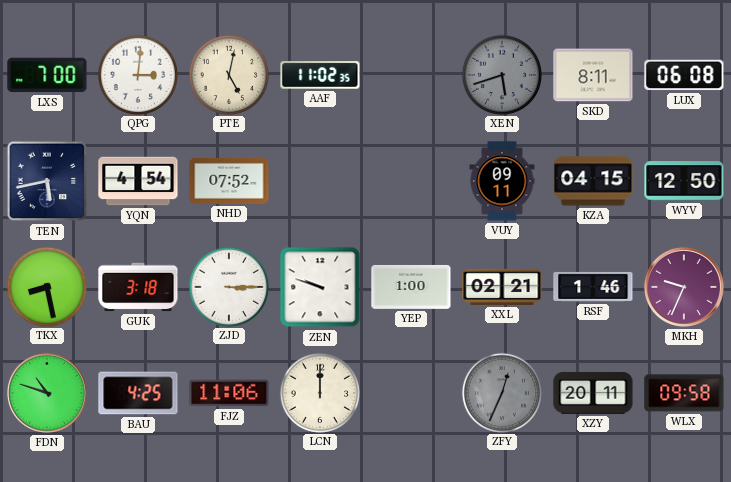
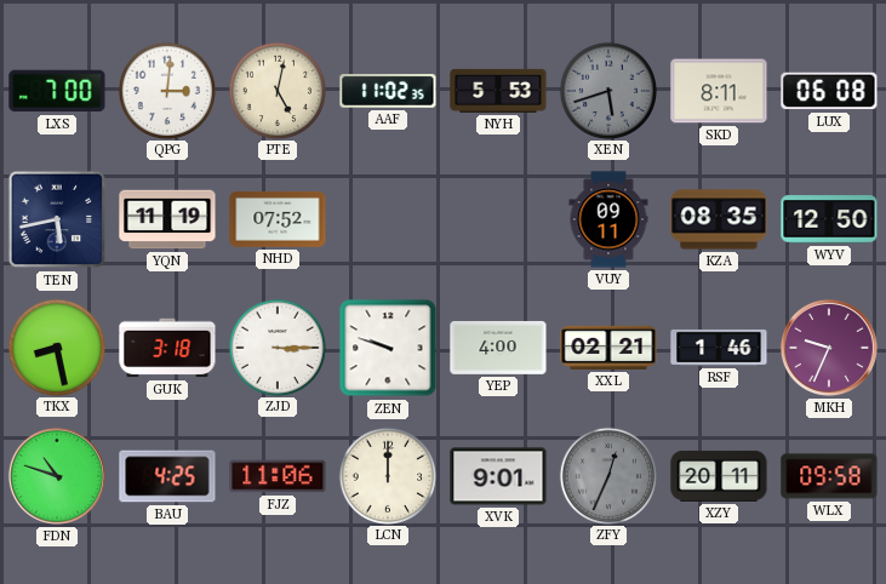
NYH: none -> 5:53 (498, 91)
YQN: 4:54 -> 11:19 (167, 219)
KZA: 04:15 -> 08:35 (719, 219)
YEP: 1:00 -> 4:00 (498, 348)
XVK: none -> 9:01 (498, 476)
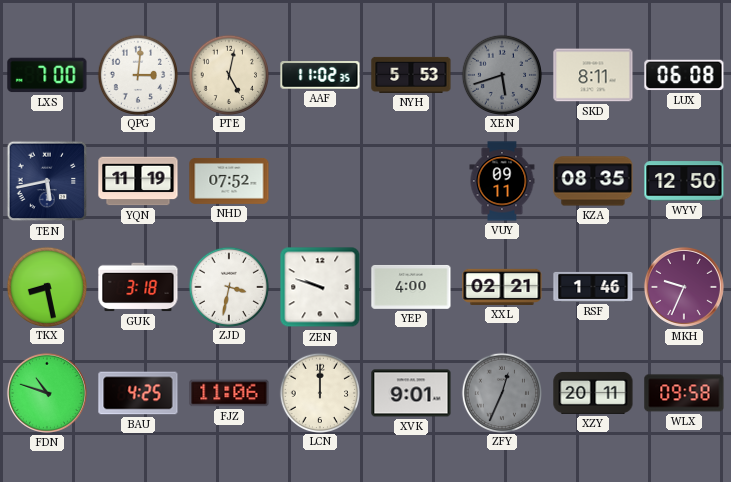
ZJD: 3:15 -> 3:32 (228, 286)
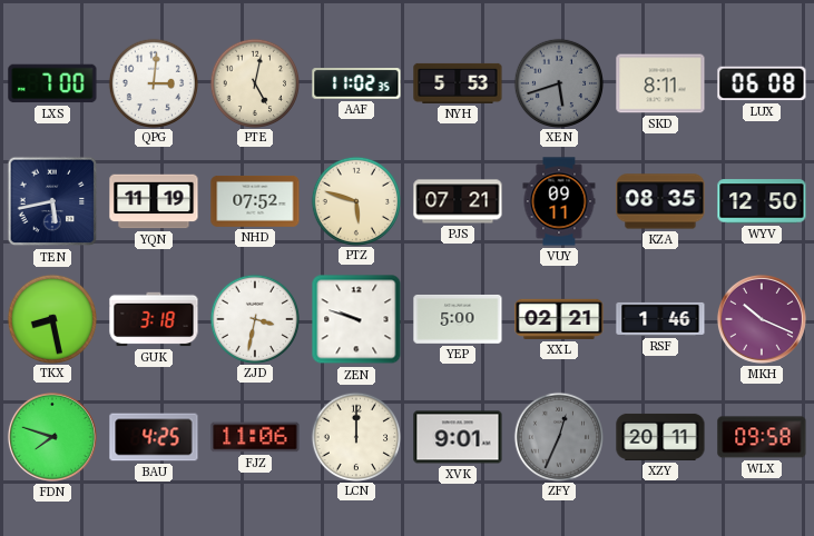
PTZ: none -> 5:48 (355, 200)
PJS: none -> 07:21 (458, 201)
YEP: 4:00 -> 5:00 (458, 319)
MKH: 9:34 -> 10:19 (762, 319)
FDN: 10:48 -> 7:48 (52, 437)
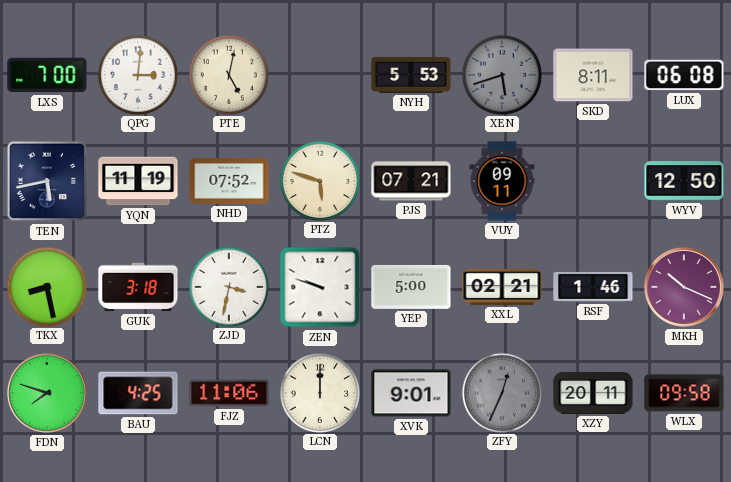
AAF: 11:02 -> none (356, 83)
KZA: 08:35 -> none (660, 201)
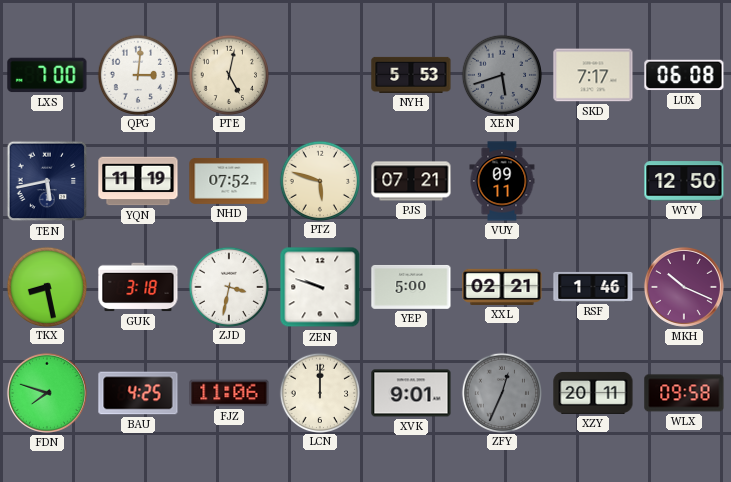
SKD: 8:11 -> 7:17 (593, 75)
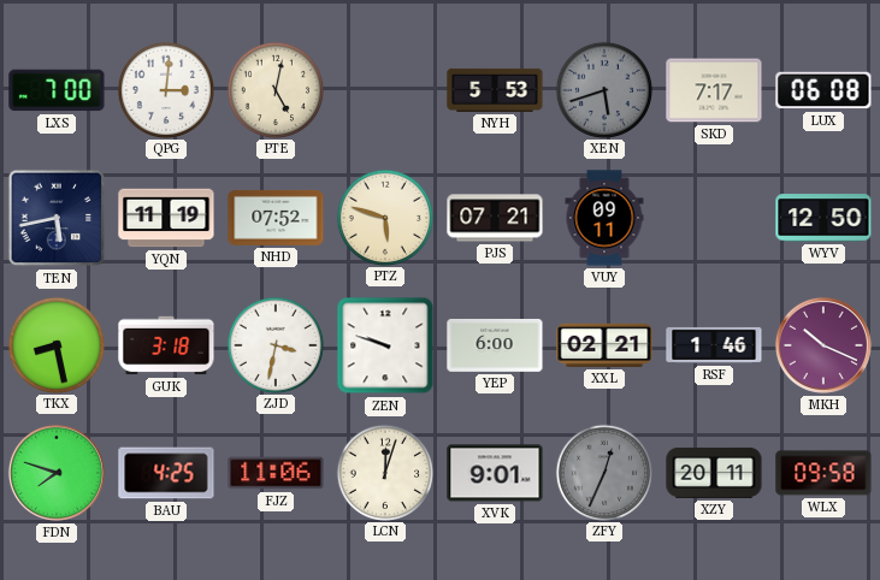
YEP: 5:00 -> 6:00 (495, 345)
LCN: 12:00 -> 12:03 (384, 472)
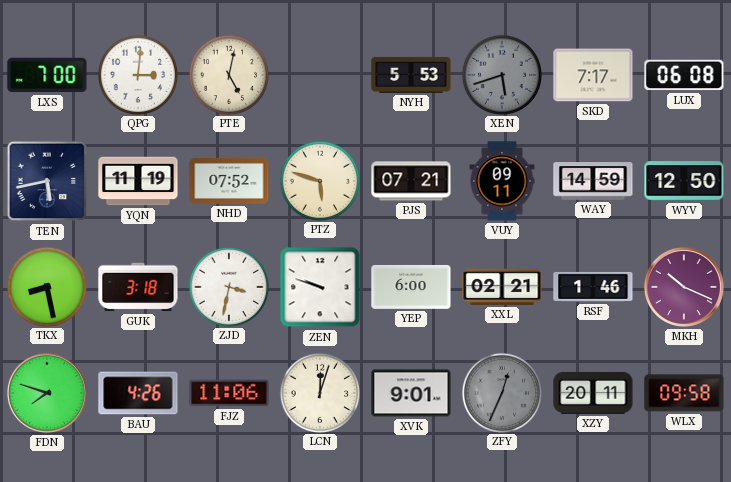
WAY: none -> 14:59 (593, 181)
BAU: 4:25 -> 4:26 (138, 393)
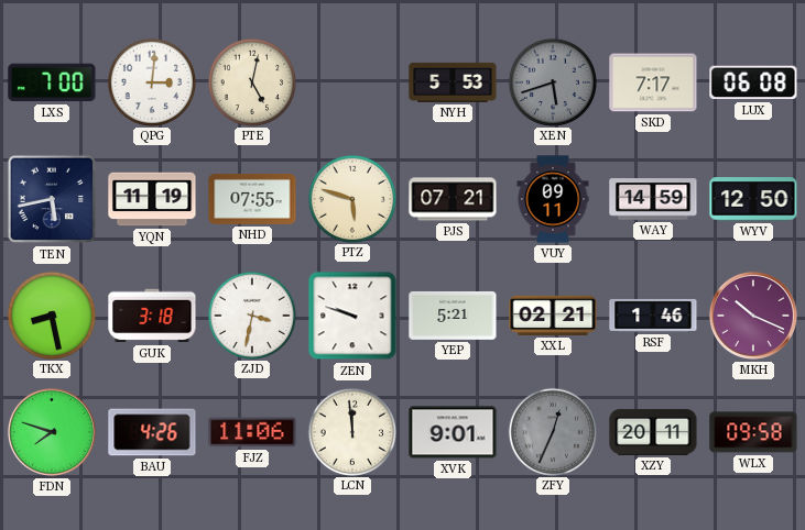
NHD: 07:52 -> 07:55 (252, 199)
YEP: 6:00 -> 5:21 (453, 316)
LCN: 12:03 -> 11:59 (351, 431)
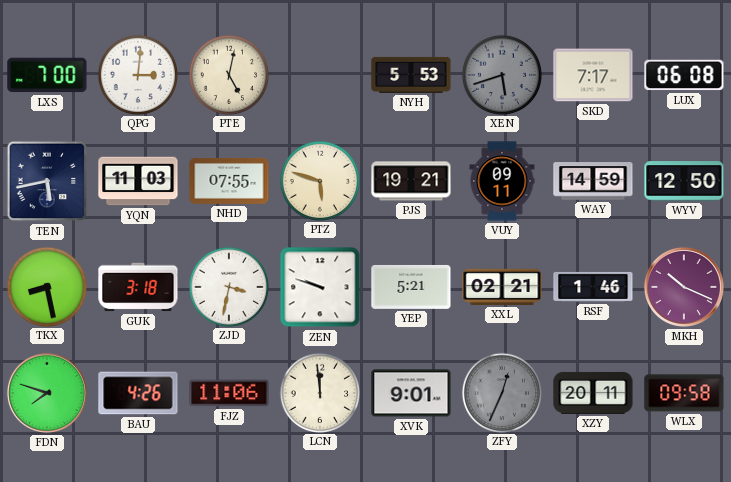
YQN: 11:19 -> 11:03 (138, 181)
PJS: 07:21 -> 19:21 (411, 181)
